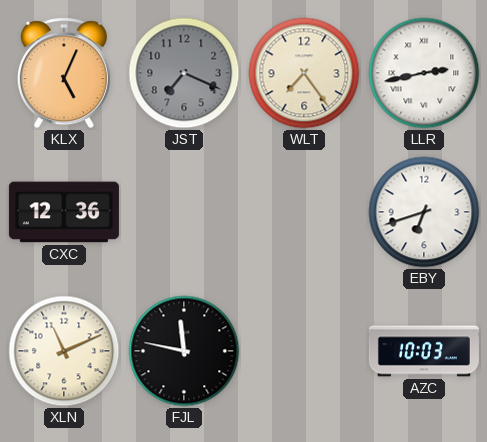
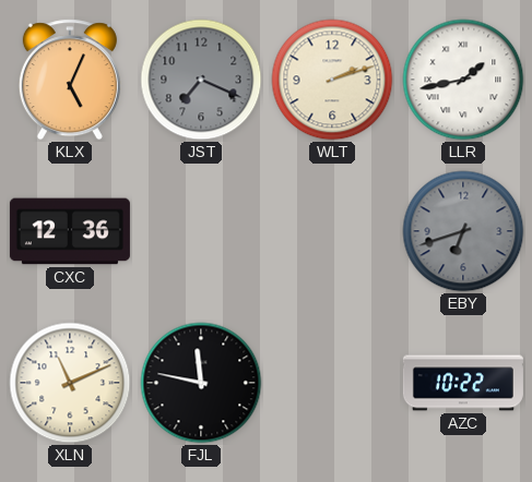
WLT: 7:24 -> 2:12 (332, 80)
LLR: 2:43 -> 1:43 (463, 80)
EBY dial: white -> grey (463, 231)
AZC: 10:03 -> 10:22 (463, 383)
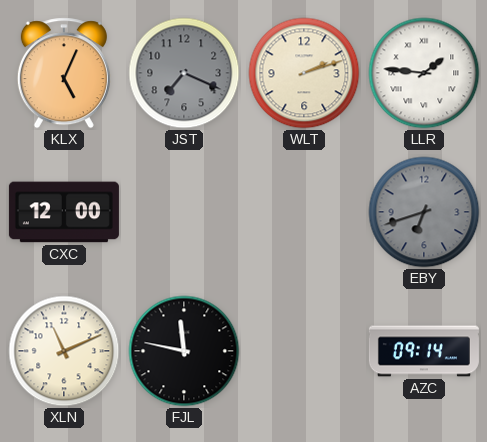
LLR: 1:43 -> 1:46 (424, 73)
CXC: 12:36 -> 12:00 (64, 212)
AZC: 10:22 -> 09:14 (424, 351)
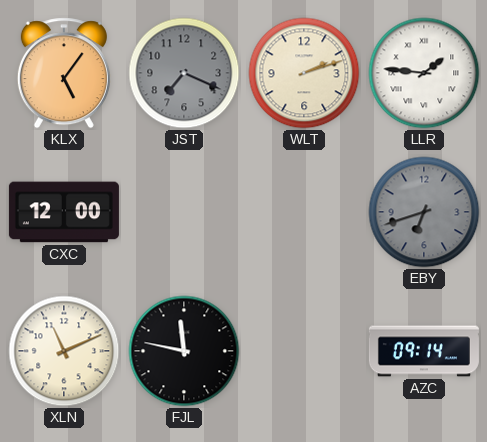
KLX: 5:04 -> 5:06 (64, 73)
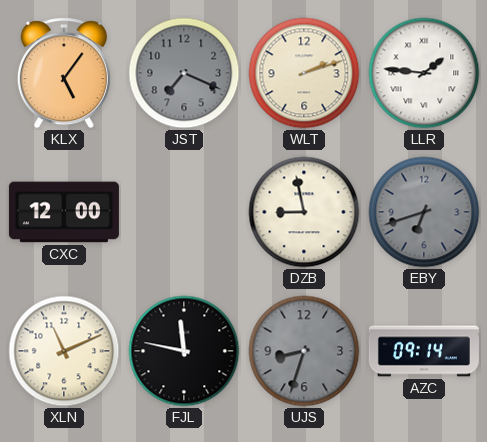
DZB: none -> 8:58 (304, 212)
UJS: none -> 8:33 (304, 351)
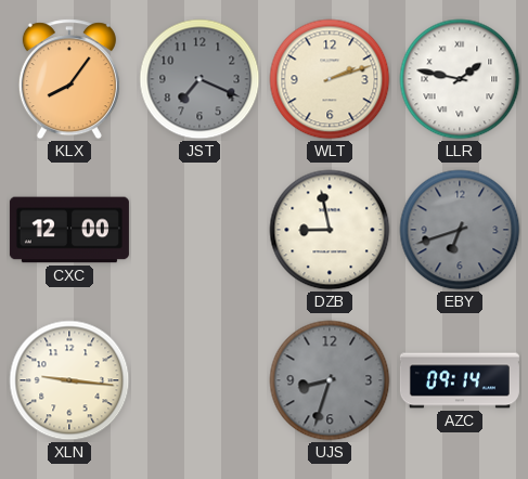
KLX: 5:06 -> 8:06 (69, 79)
LLR: 1:46 -> 1:47 (460, 79)
XLN: 11:11 -> 9:16 (69, 380)
FJL: 11:47 -> none (184, 351)
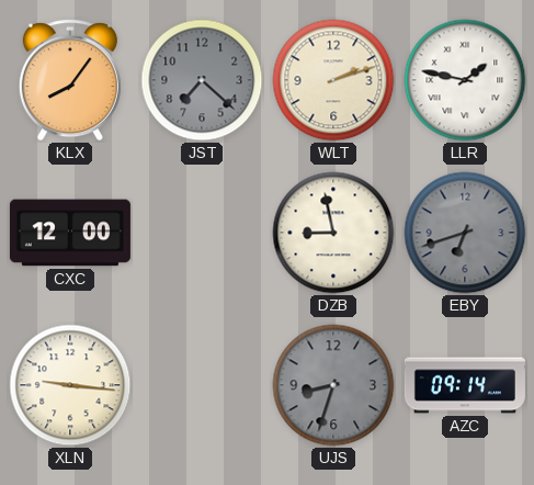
JST: 7:19 -> 7:22 (202, 80)
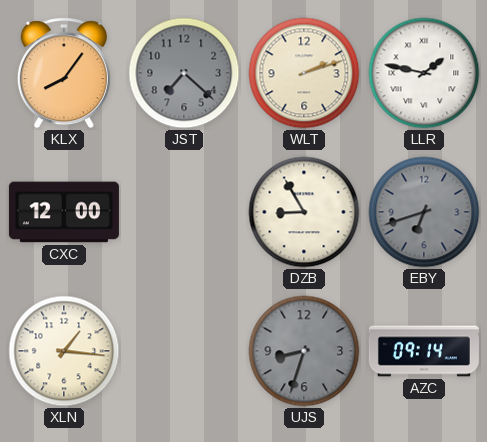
DZB: 8:58 -> 8:55 (304, 212)
XLN: 9:16 -> 1:16 (64, 351)
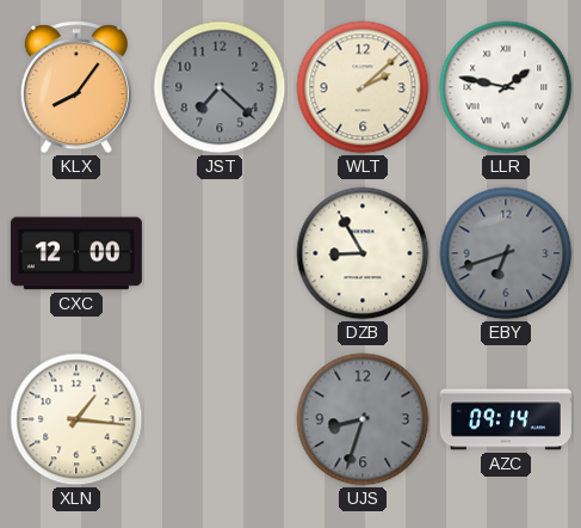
WLT: 2:12 -> 2:08 (363, 87)
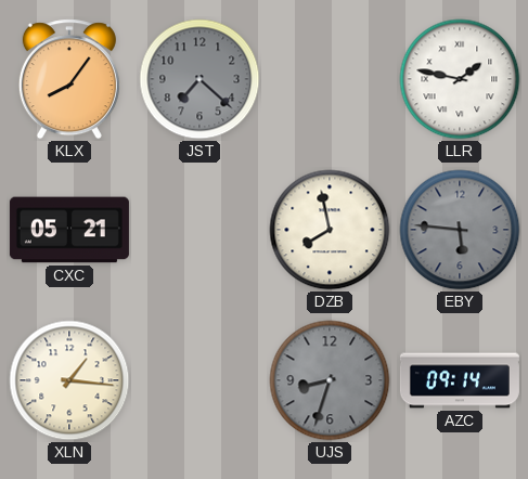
WLT: 2:08 -> none (363, 87)
CXC: 12:00 -> 05:21 (69, 230)
DZB: 8:55 -> 7:58 (330, 230)
EBY: 6:42 -> 5:46 (460, 230)
